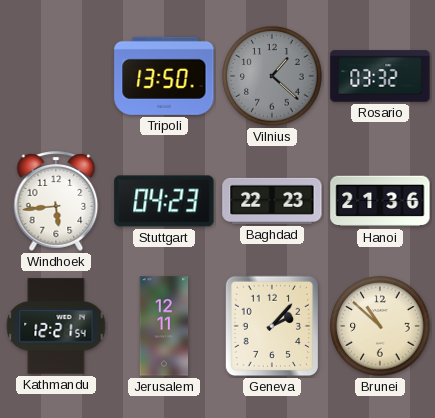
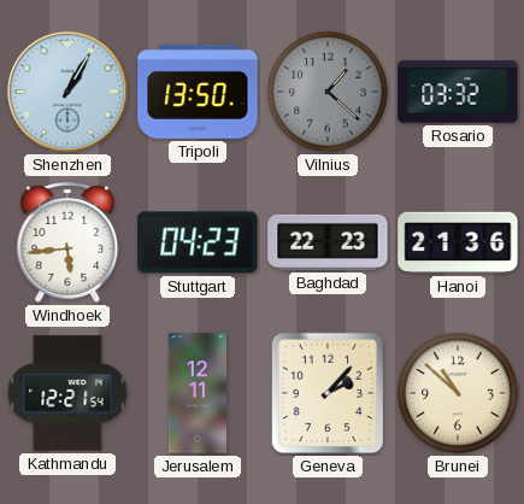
Shenzhen: none -> 1:05 (67, 92)
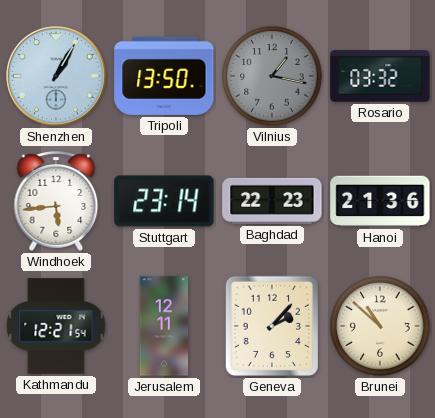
Vilnius: 1:22 -> 1:17 (272, 76)
Stuttgart: 04:23 -> 23:14 (164, 201)
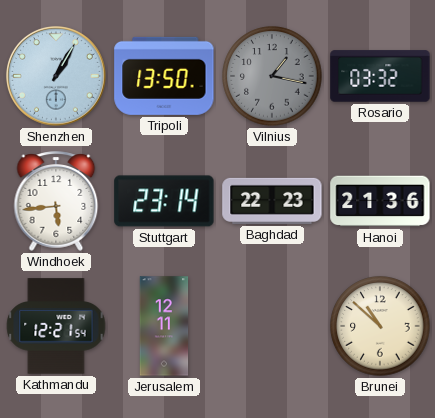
Geneva: 2:07 -> none (272, 326)
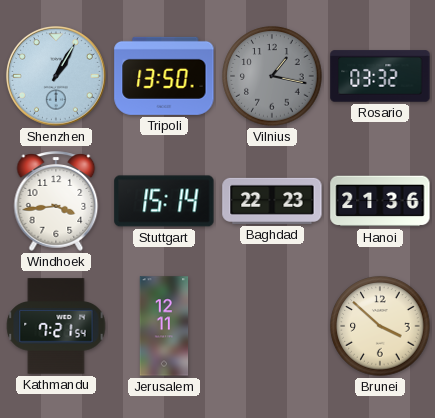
Windhoek: 5:44 -> 3:44 (56, 201)
Stuttgart: 23:14 -> 15:14 (164, 201)
Kathmandu: 12:21 -> 7:21 (56, 326)
Brunei: 10:52 -> 3:52 (380, 326)
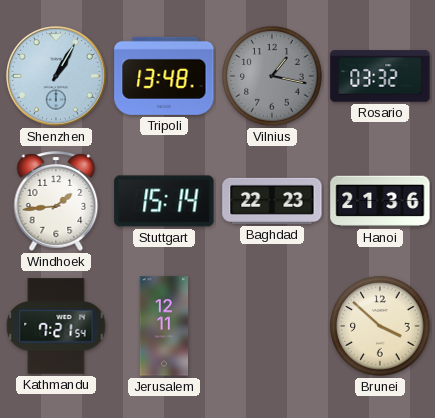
Tripoli: 13:50 -> 13:48 (164, 76)
Windhoek: 3:44 -> 1:44 (56, 201)
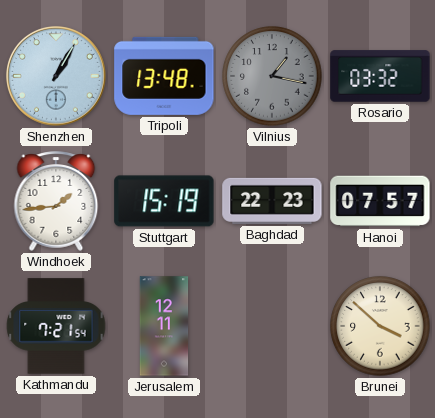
Stuttgart: 15:14 -> 15:19 (164, 201)
Hanoi: 21:36 -> 07:57 (380, 201)
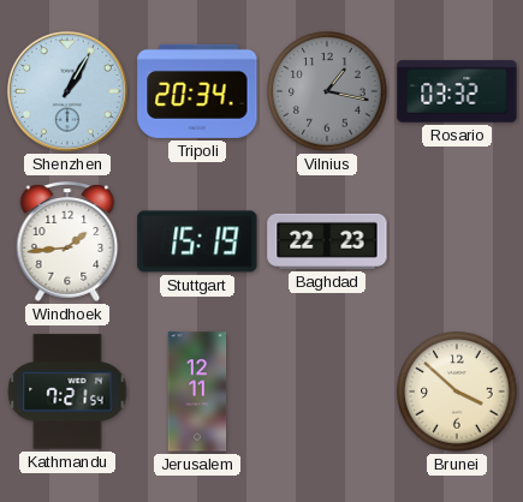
Tripoli: 13:48 -> 20:34 (197, 91)
Hanoi: 07:57 -> none (380, 201)
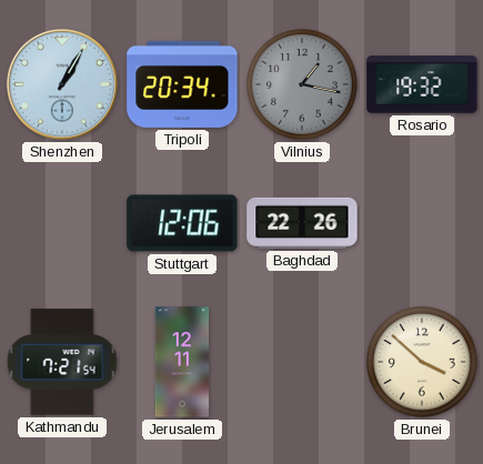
Rosario: 03:32 -> 19:32 (422, 84)
Windhoek: 1:44 -> none (67, 241)
Stuttgart: 15:19 -> 12:06 (182, 223)
Baghdad: 22:23 -> 22:26 (302, 223)
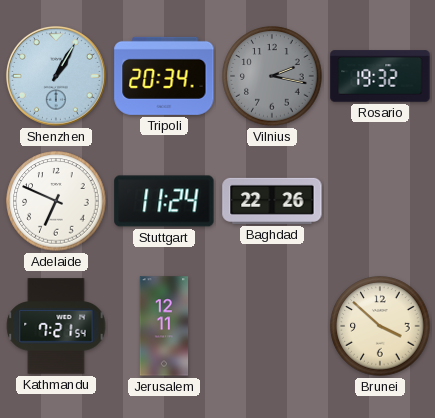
Vilnius: 1:17 -> 2:17 (272, 76)
Adelaide: none -> 6:49 (56, 201)
Stuttgart: 12:06 -> 11:24 (164, 201)
